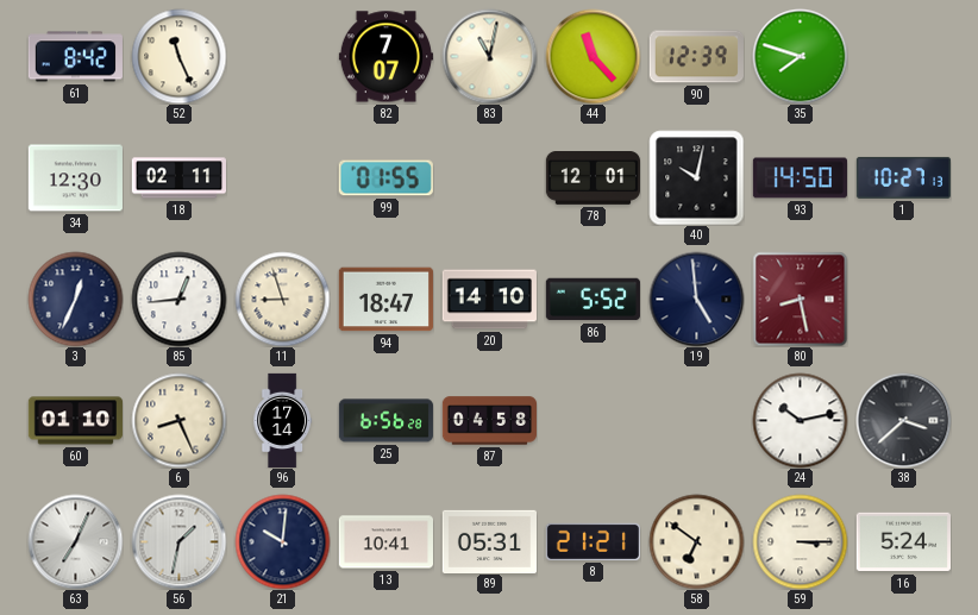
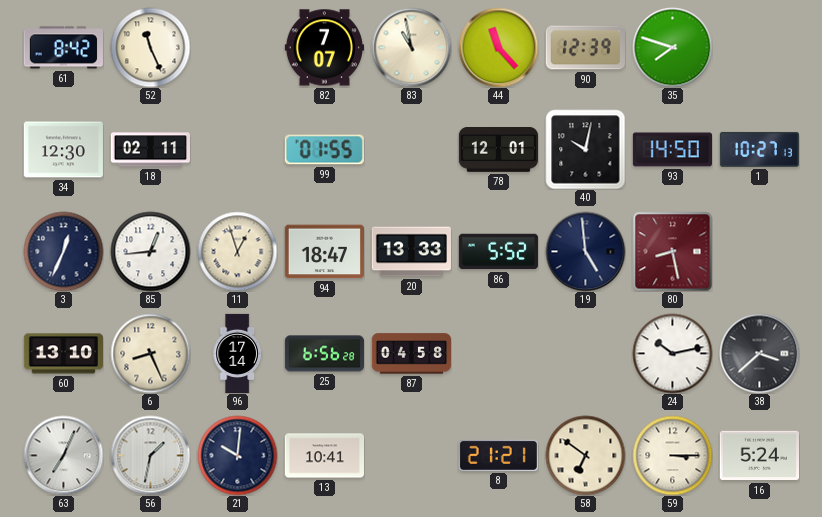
83: 11:02 -> 10:58 (411, 47)
11: 8:57 -> 12:57 (237, 251)
20: 14:10 -> 13:33 (411, 252)
60: 01:10 -> 13:10 (63, 354)
89: 05:31 -> none (489, 541)
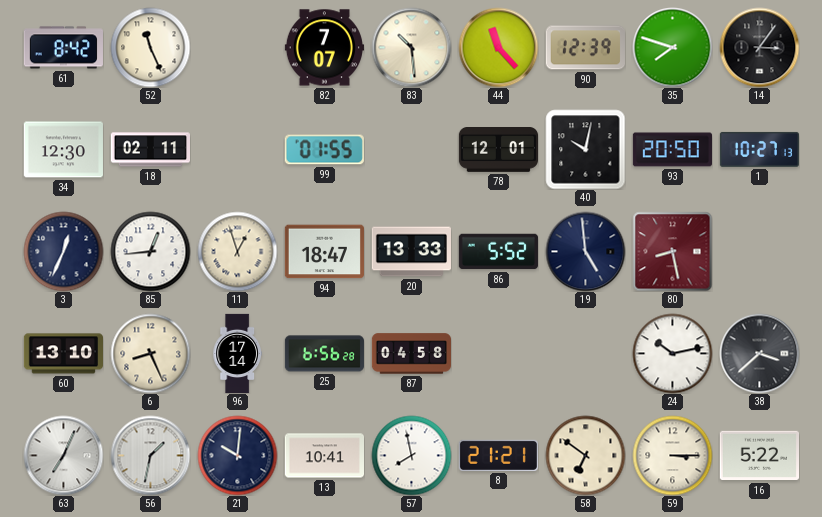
83: 10:58 -> 10:29 (411, 47)
14: none -> 3:06 (759, 47)
93: 14:50 -> 20:50 (672, 150)
57: none -> 7:58 (411, 455)
16: 5:24 -> 5:22 (759, 456)
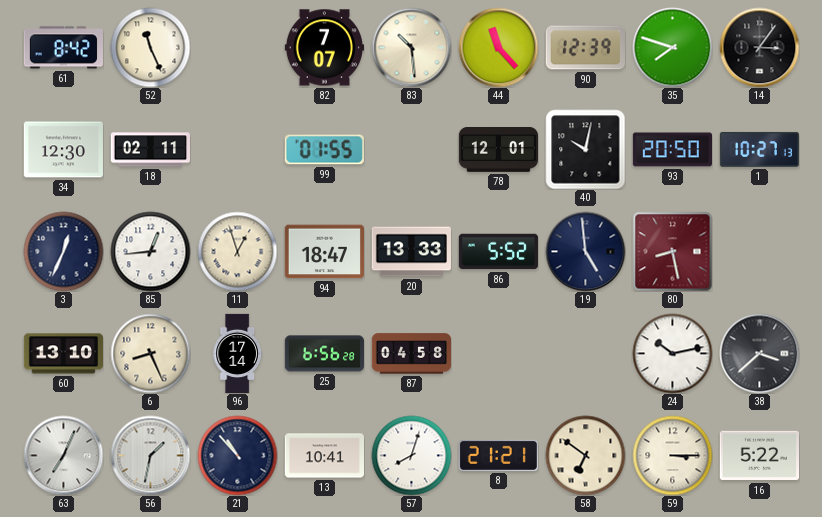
21: 10:01 -> 10:53 (237, 455)
57: 7:58 -> 8:03 (411, 455)
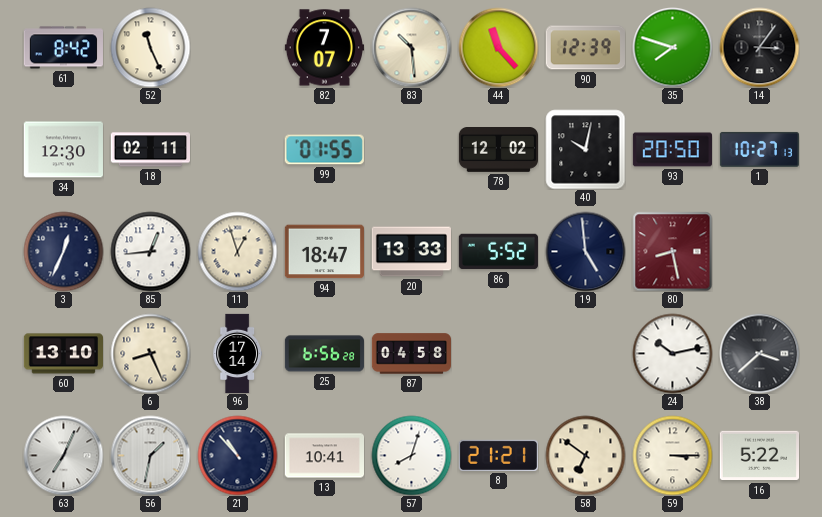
78: 12:01 -> 12:02 (498, 150)
